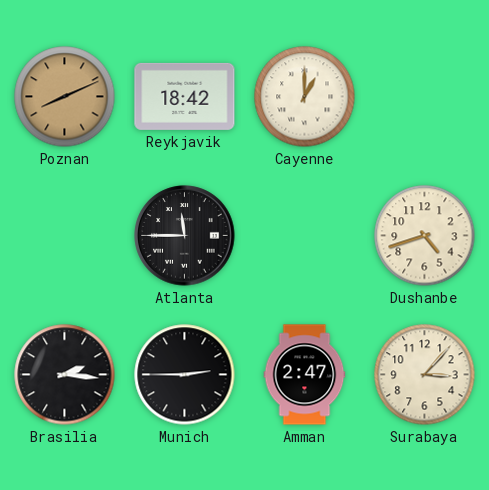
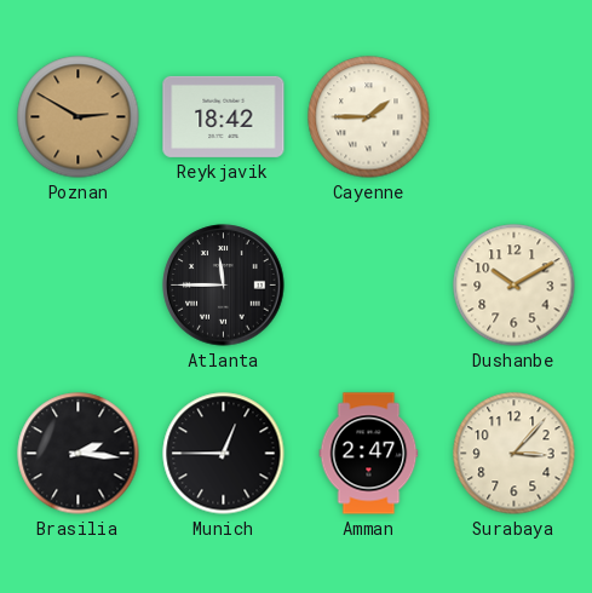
Poznan: 8:11 -> 2:50 (79, 117)
Cayenne: 1:00 -> 1:45 (369, 117)
Dushanbe: 4:42 -> 10:10 (515, 286)
Munich: 2:45 -> 12:45 (224, 454)
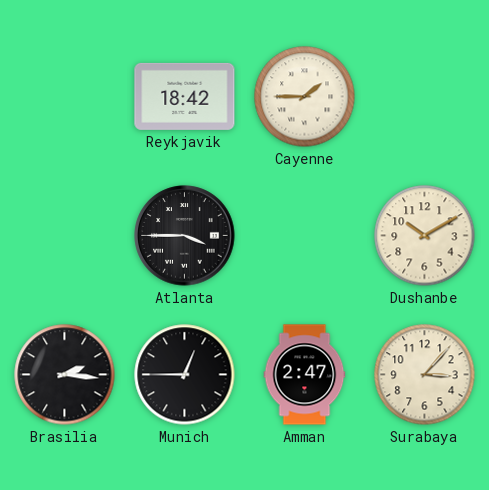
Poznan: 2:50 -> none (79, 117)
Atlanta: 11:45 -> 3:45 (185, 236)
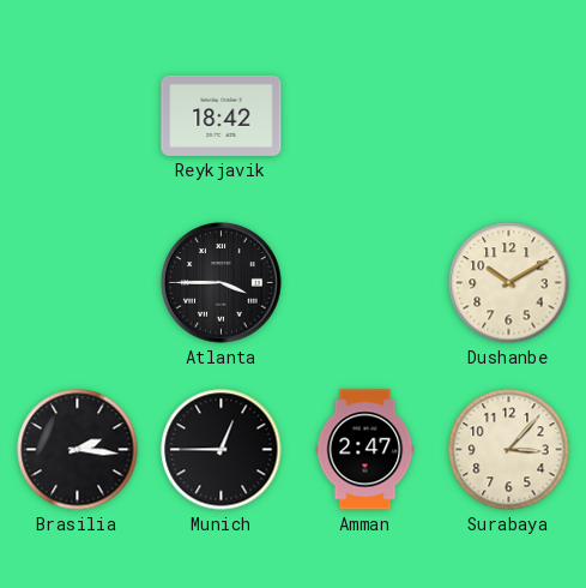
Cayenne: 1:45 -> none (305, 97)
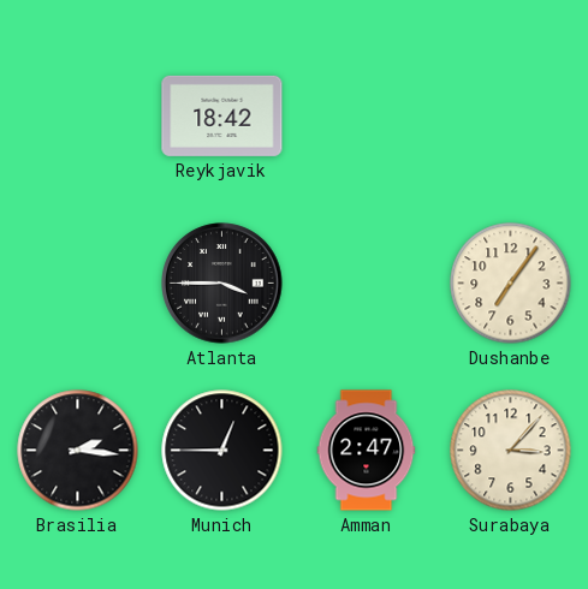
Dushanbe: 10:10 -> 7:06 (511, 284)
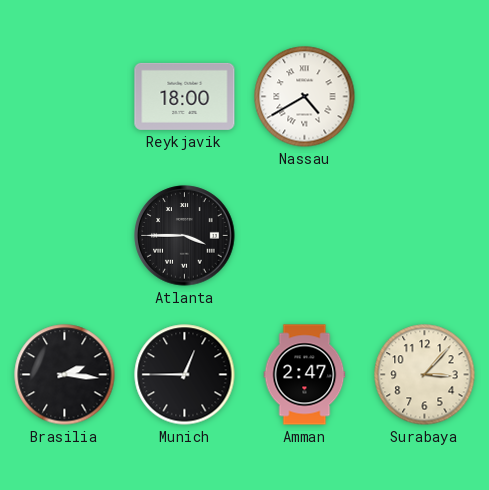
Reykjavik: 18:42 -> 18:00 (185, 96)
Nassau: none -> 4:40 (305, 97)
Dushanbe: 7:06 -> none (511, 284)
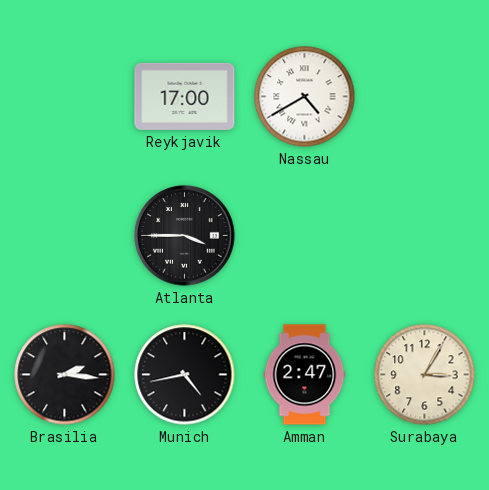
Reykjavik: 18:00 -> 17:00 (185, 96)
Munich: 12:45 -> 4:43 (185, 375)
Surabaya: 3:07 -> 3:05 (425, 375)
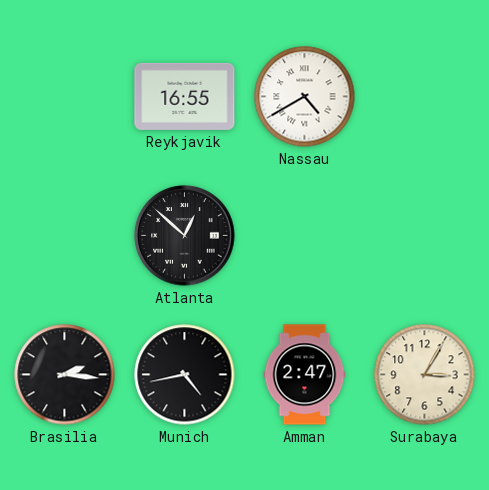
Reykjavik: 17:00 -> 16:55 (185, 96)
Atlanta: 3:45 -> 12:52 (185, 236)
